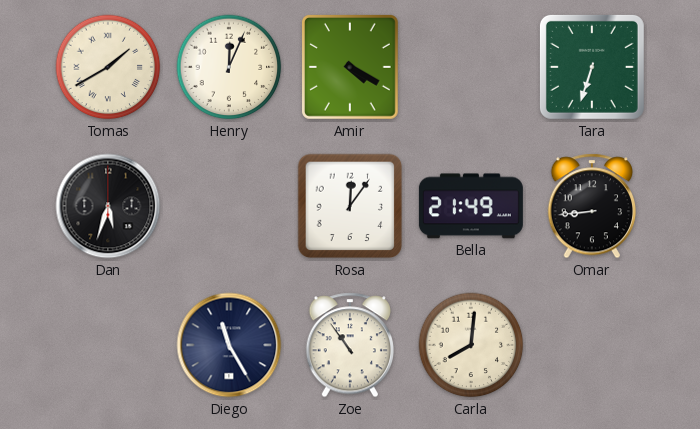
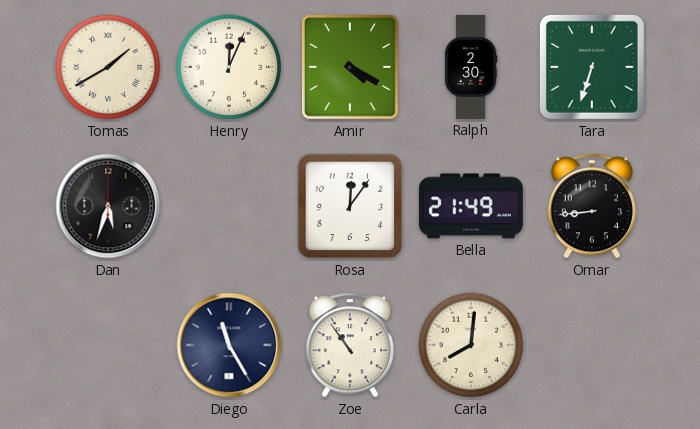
Ralph: none -> 2:30 (471, 67)
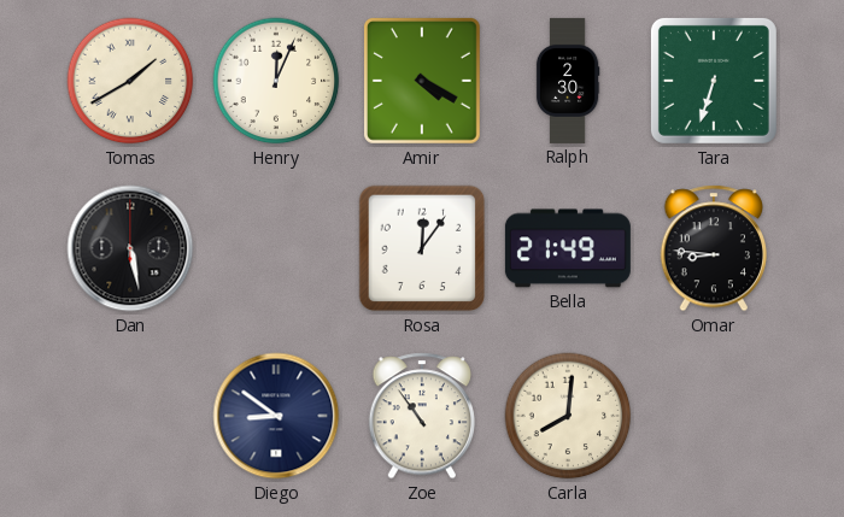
Dan: 5:33 -> 5:28 (130, 248)
Omar: 8:44 -> 8:46 (713, 248)
Diego: 11:25 -> 8:51 (276, 416)
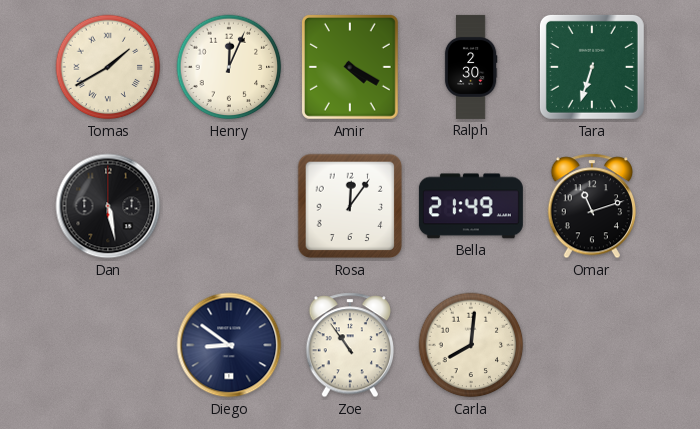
Omar: 8:46 -> 11:12 (591, 206)
